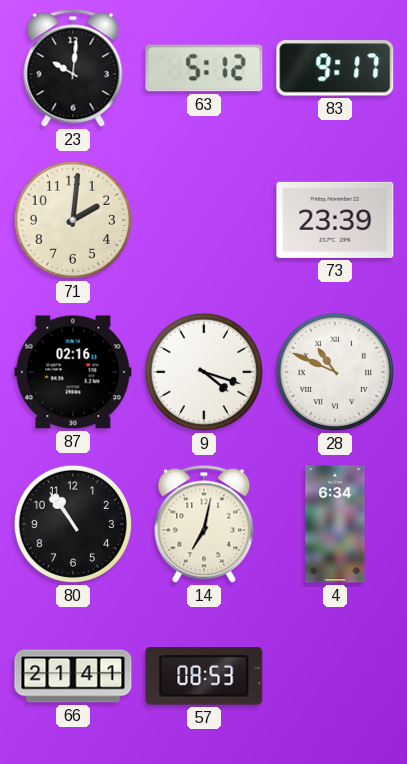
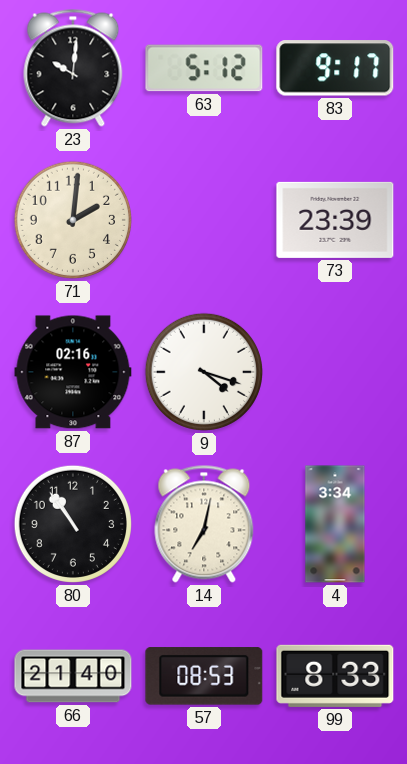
28: 10:49 -> none (335, 372)
4: 6:34 -> 3:34 (335, 524)
66: 21:41 -> 21:40 (73, 676)
99: none -> 8:33 (335, 676)
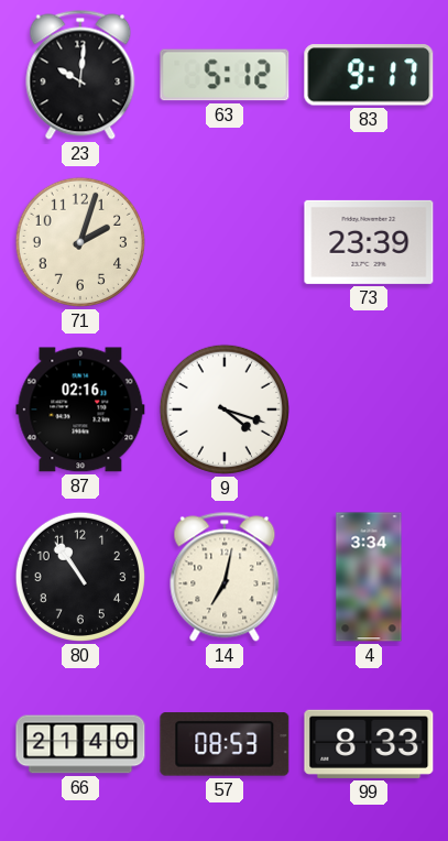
71: 2:01 -> 2:03 (80, 242)
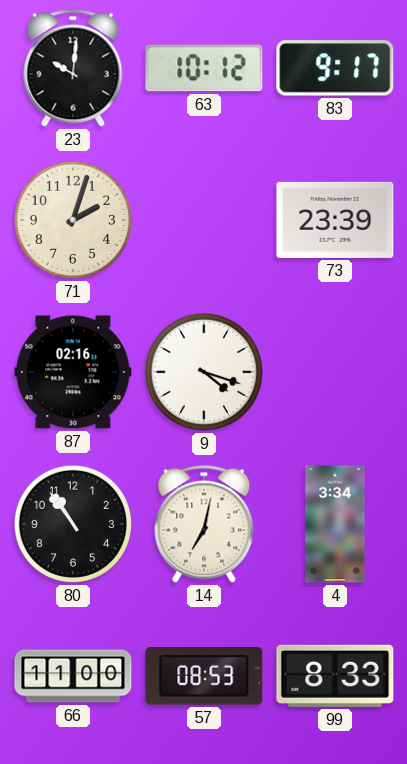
63: 5:12 -> 10:12 (204, 68)
66: 21:40 -> 11:00 (73, 676)
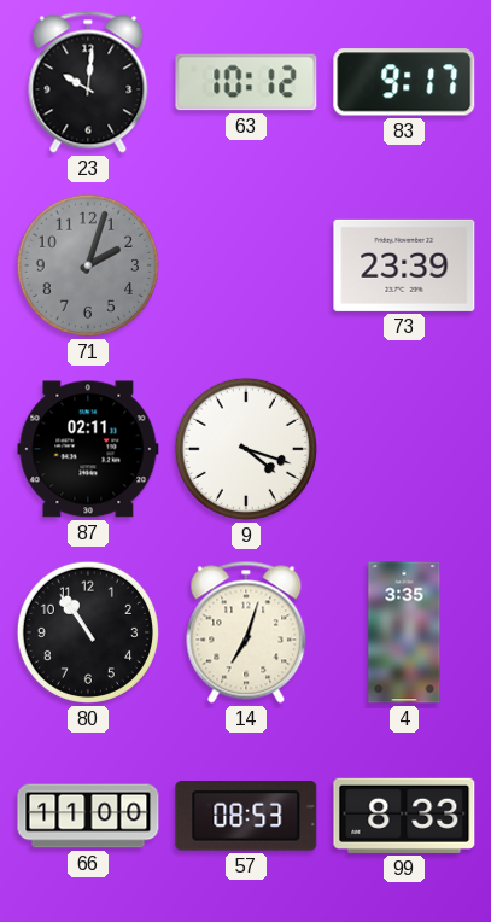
71 dial: cream -> grey (88, 265)
87: 02:16 -> 02:11 (88, 449)
14: 7:02 -> 7:03 (246, 632)
4: 3:34 -> 3:35 (404, 632)
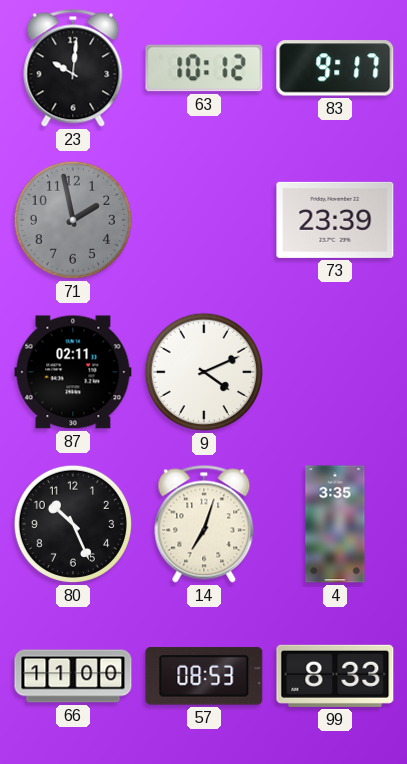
71: 2:03 -> 1:58 (73, 220)
9: 4:18 -> 4:11 (204, 372)
80: 10:54 -> 10:26 (73, 524)
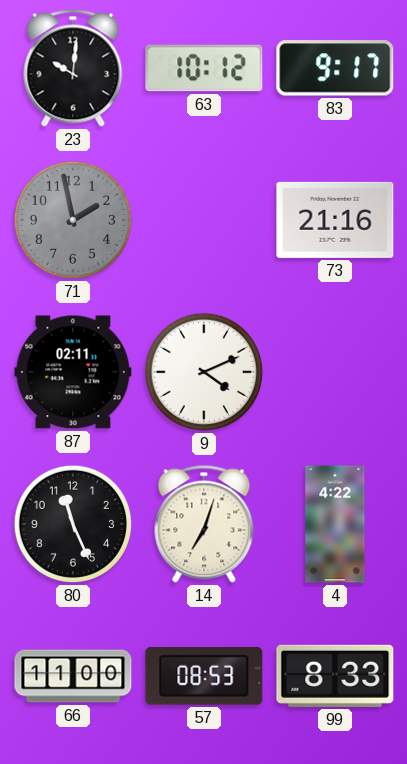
73: 23:39 -> 21:16 (335, 220)
80: 10:26 -> 11:26 (73, 524)
4: 3:35 -> 4:22 (335, 524)
